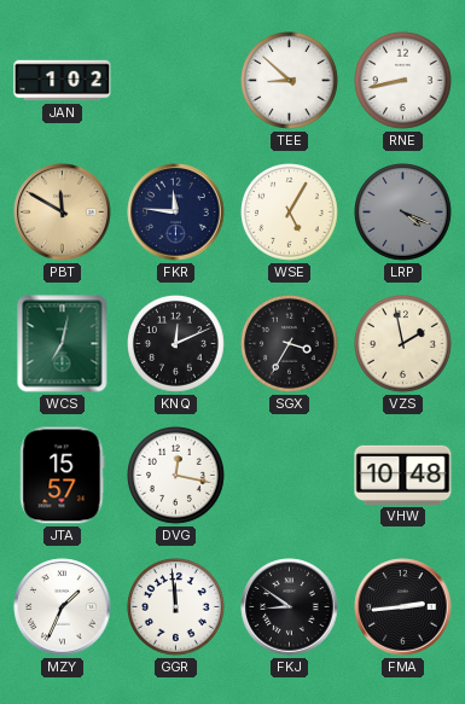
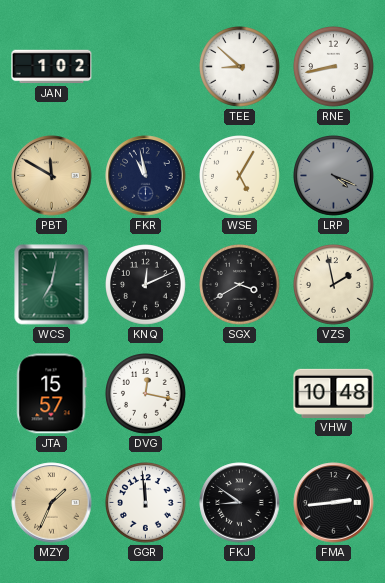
FKR: 11:46 -> 10:58 (146, 176)
SGX: 3:35 -> 3:40 (240, 285)
MZY dial: white -> champagne (52, 503)
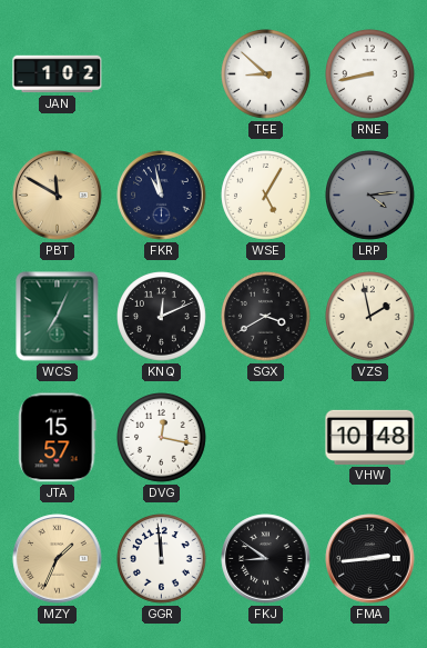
LRP: 4:19 -> 4:14 (370, 196)
WCS: 7:02 -> 7:04 (58, 317)
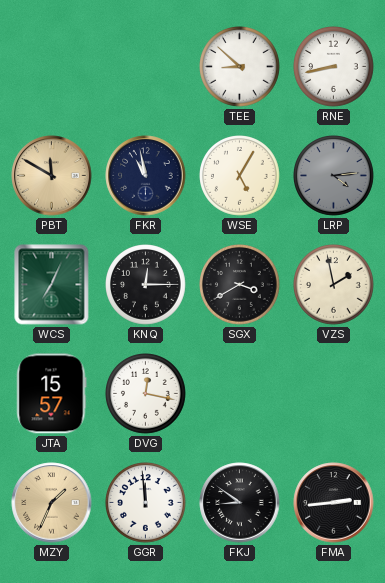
JAN: 1:02 -> none (58, 74)
KNQ: 12:11 -> 12:15 (146, 285)
VHW: 10:48 -> none (370, 437)
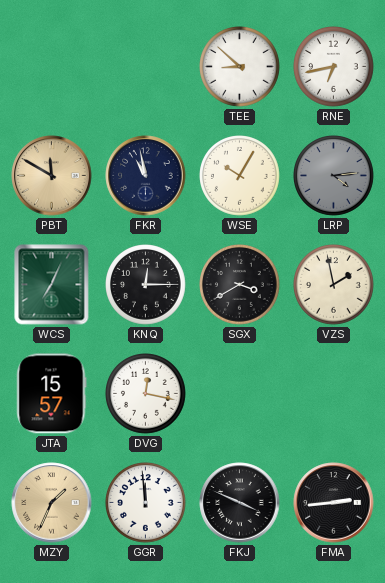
RNE: 8:43 -> 6:43 (334, 67)
WSE: 5:05 -> 10:05 (240, 176)
FKJ: 8:51 -> 3:49 (240, 503)
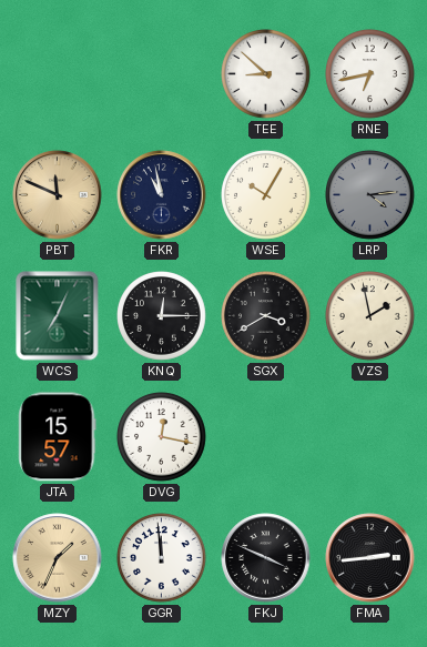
PBT: 11:50 -> 11:49 (58, 195)
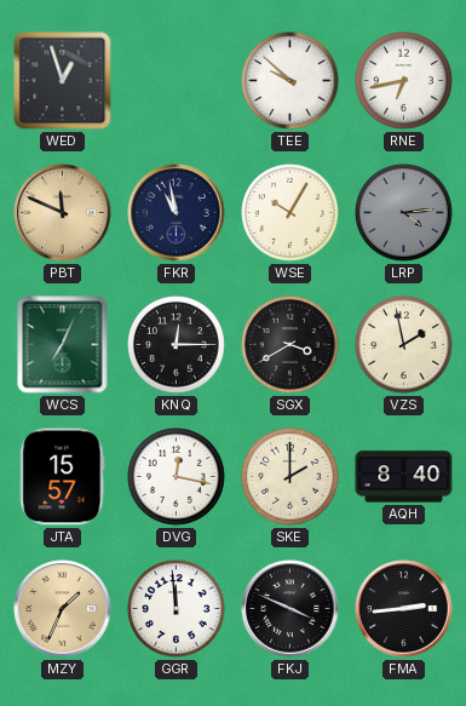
WED: none -> 12:57 (63, 81)
TEE: 8:52 -> 9:52 (290, 81)
SKE: none -> 2:00 (290, 477)
AQH: none -> 8:40 (404, 477)
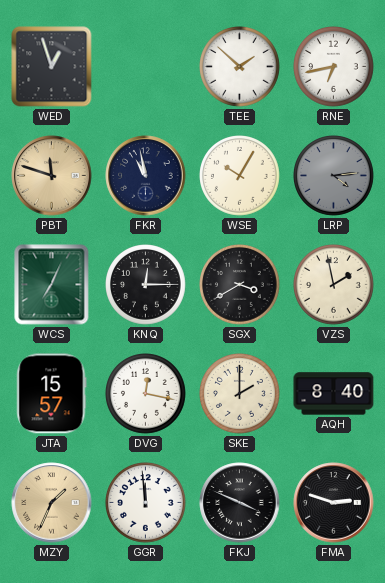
TEE: 9:52 -> 1:52 (240, 67)
PBT: 11:49 -> 11:48 (52, 176)
FMA: 2:44 -> 2:48 (334, 503)
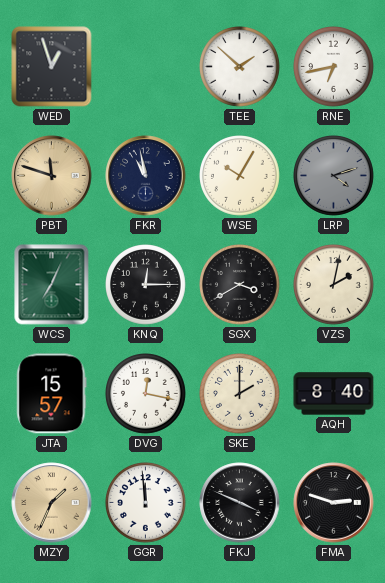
LRP: 4:14 -> 4:12 (334, 176)
VZS: 1:58 -> 2:02 (334, 285)
